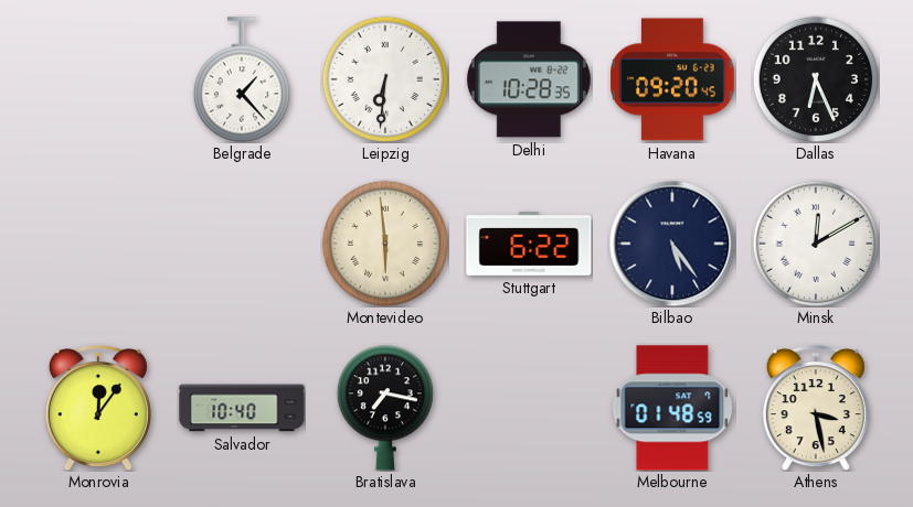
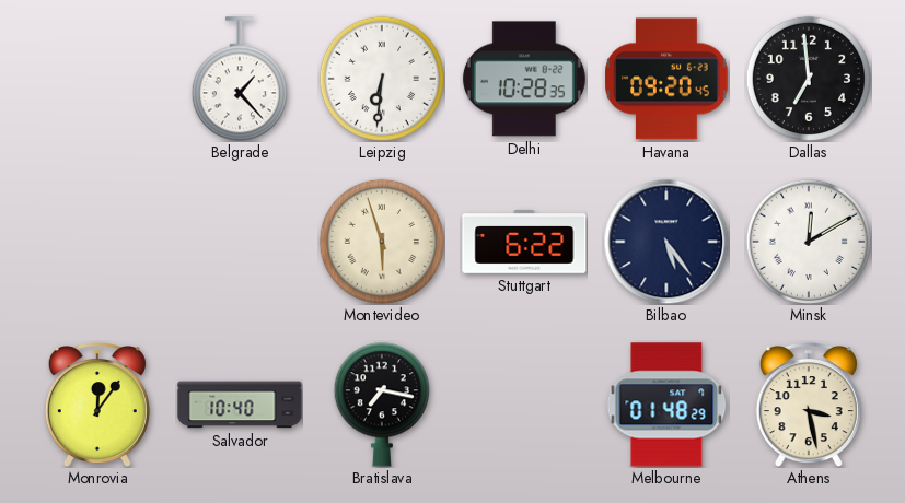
Dallas: 6:26 -> 6:59 (809, 79)
Montevideo: 5:59 -> 5:57 (382, 242)
Melbourne: 01:48:59 -> 01:48:29 (666, 405)
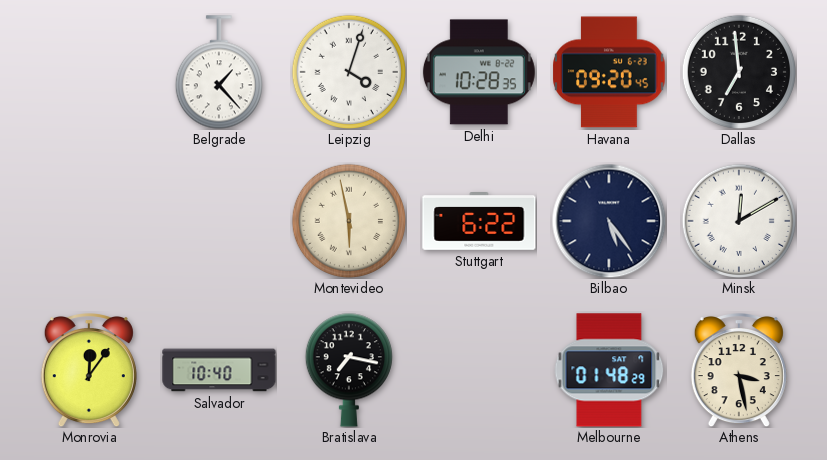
Leipzig: 6:31 -> 4:03 (349, 72)
Montevideo: 5:57 -> 5:58 (349, 221)
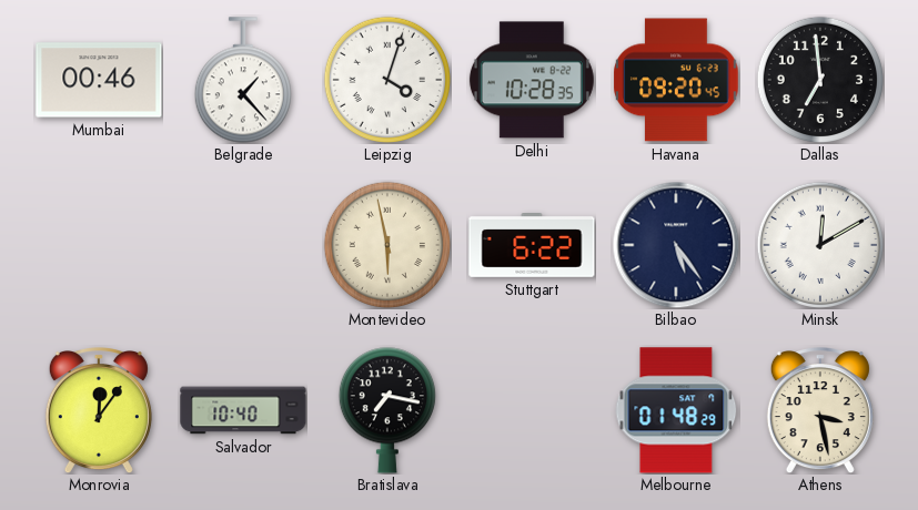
Mumbai: none -> 00:46 (99, 80)
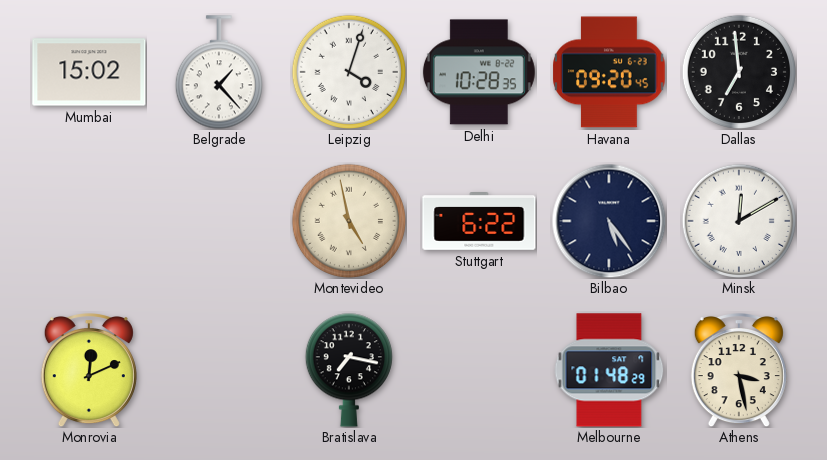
Mumbai: 00:46 -> 15:02 (89, 72)
Montevideo: 5:58 -> 4:58 (349, 221)
Monrovia: 12:06 -> 12:11 (89, 371)
Salvador: 10:40 -> none (243, 410)
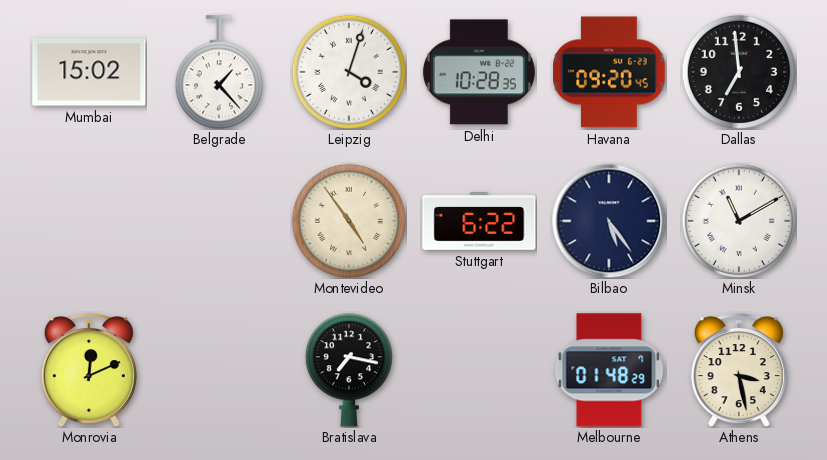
Montevideo: 4:58 -> 4:54 (349, 221)
Minsk: 12:10 -> 11:10 (739, 221)
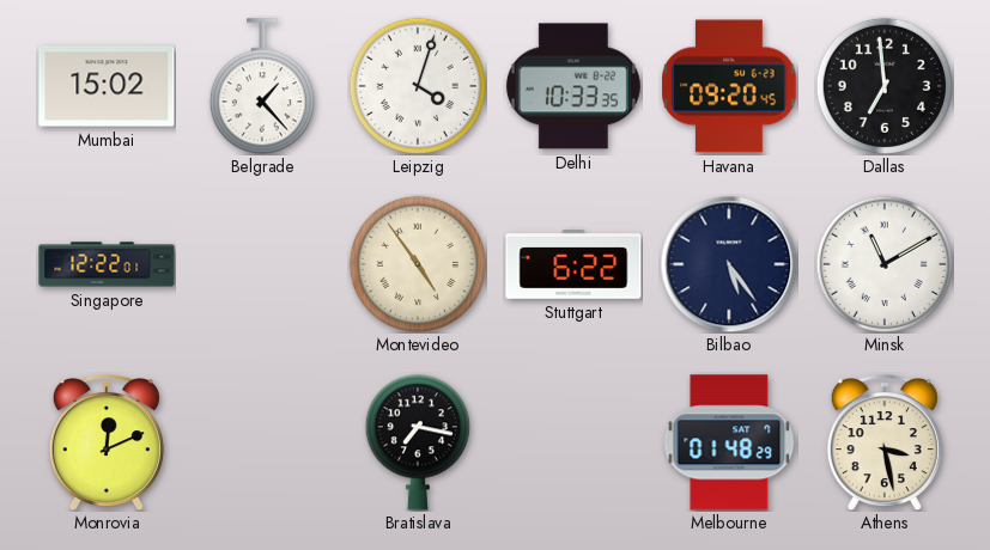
Delhi: 10:28 -> 10:33 (573, 86)
Singapore: none -> 12:22 (107, 264)
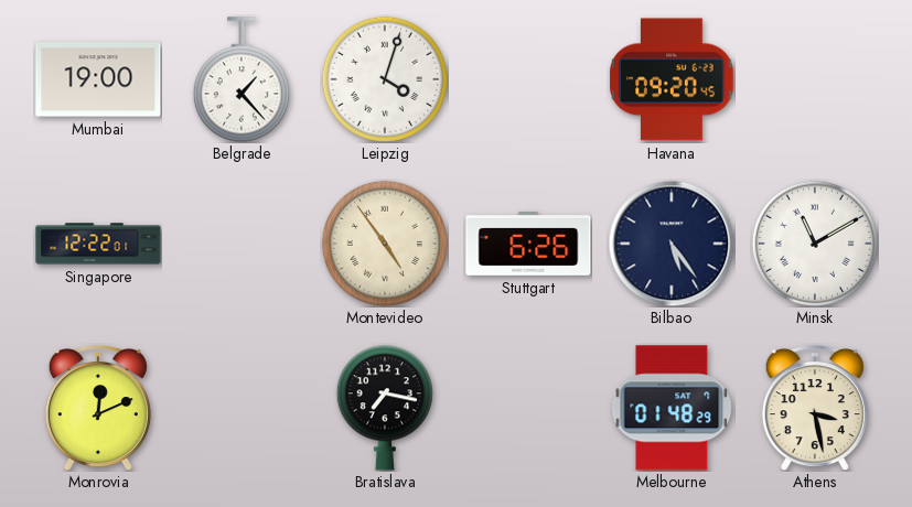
Mumbai: 15:02 -> 19:00 (98, 79)
Delhi: 10:33 -> none (573, 86)
Dallas: 6:59 -> none (885, 86)
Stuttgart: 6:22 -> 6:26 (528, 245)
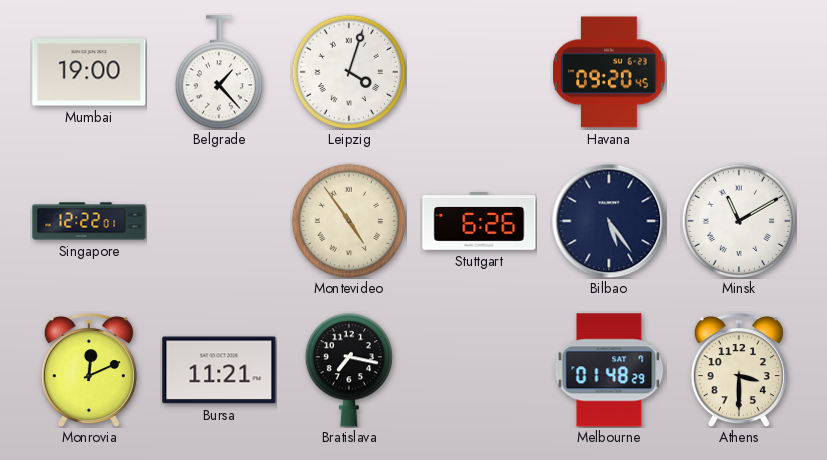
Bursa: none -> 11:21 (219, 370)
Athens: 3:28 -> 3:30 (739, 371)
